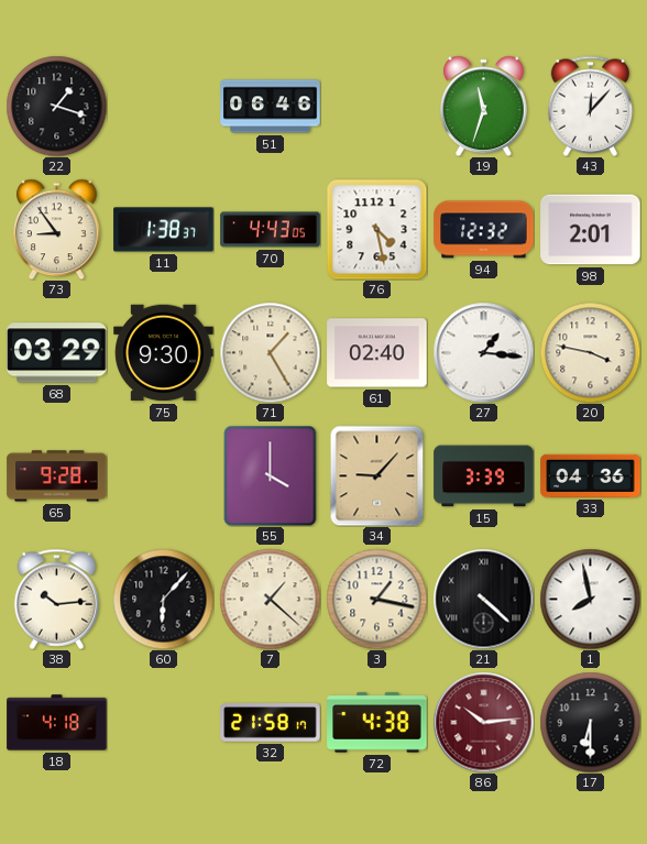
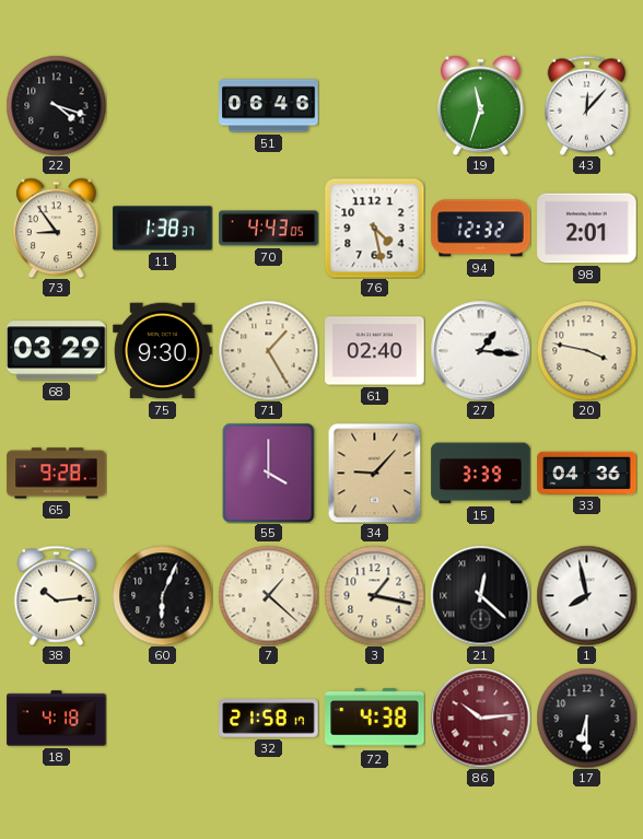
22: 1:18 -> 4:18 (56, 105)
60: 6:07 -> 6:04 (162, 595)
21: 4:22 -> 12:22 (480, 595)
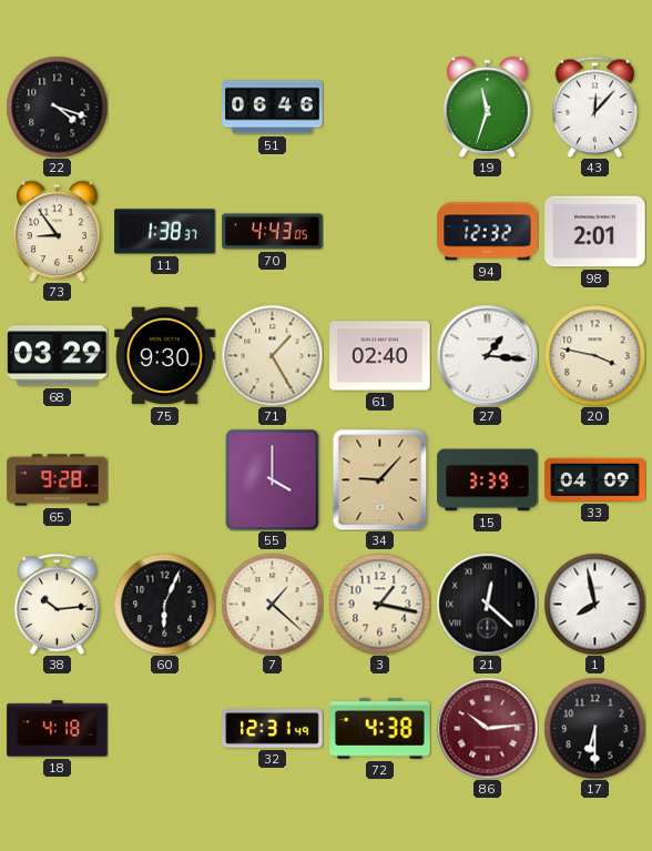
76: 4:28 -> none (374, 228)
33: 04:36 -> 04:09 (595, 479)
32: 21:58 -> 12:31 (273, 729)
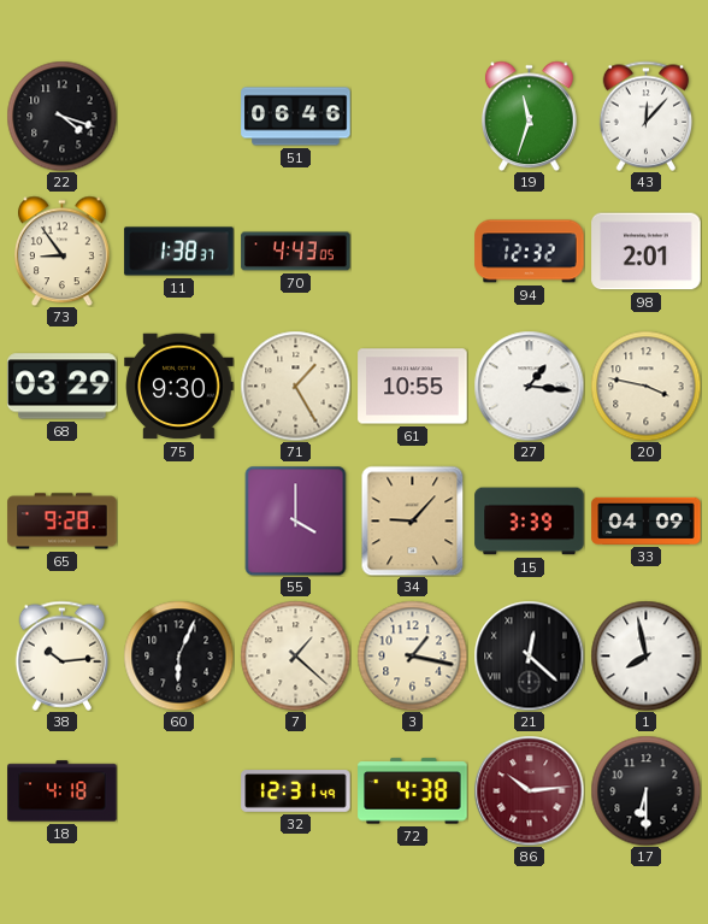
61: 02:40 -> 10:55 (413, 387)
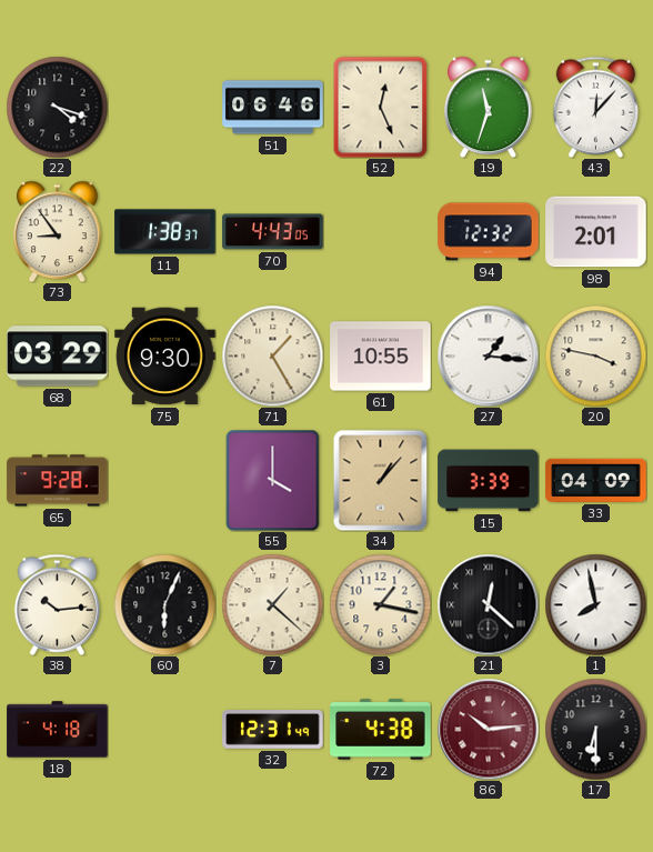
52: none -> 12:26 (381, 107)
34: 9:07 -> 1:07 (381, 480)
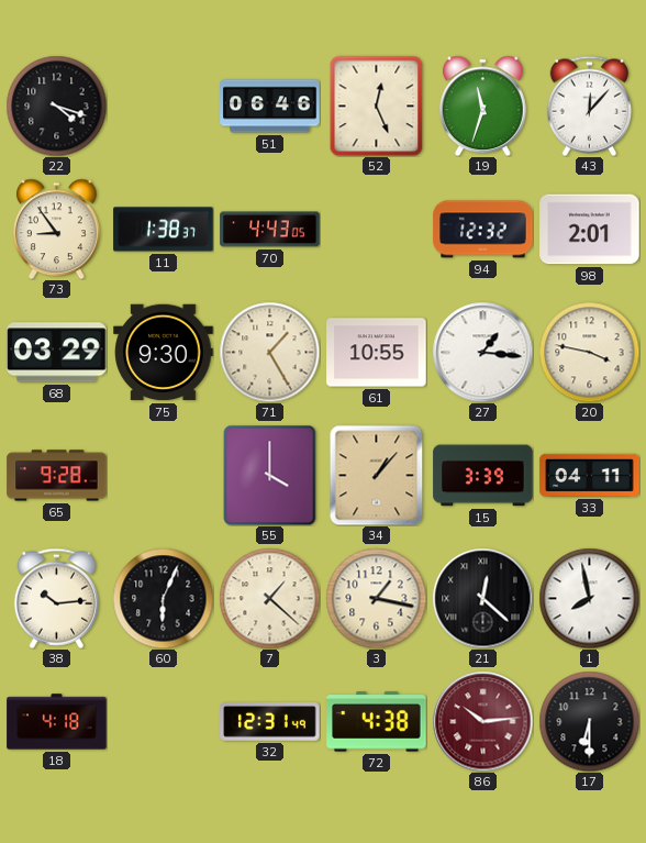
33: 04:09 -> 04:11 (590, 475)
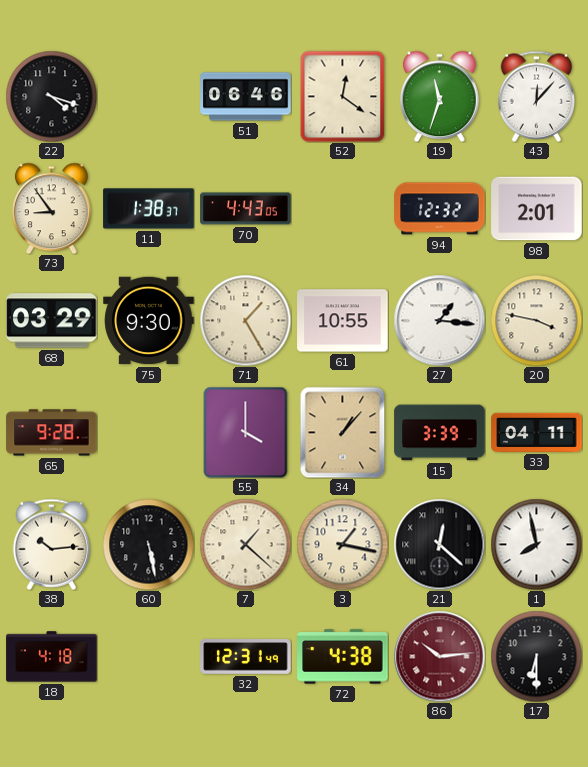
52: 12:26 -> 12:21 (343, 96)
60: 6:04 -> 5:28 (148, 544)
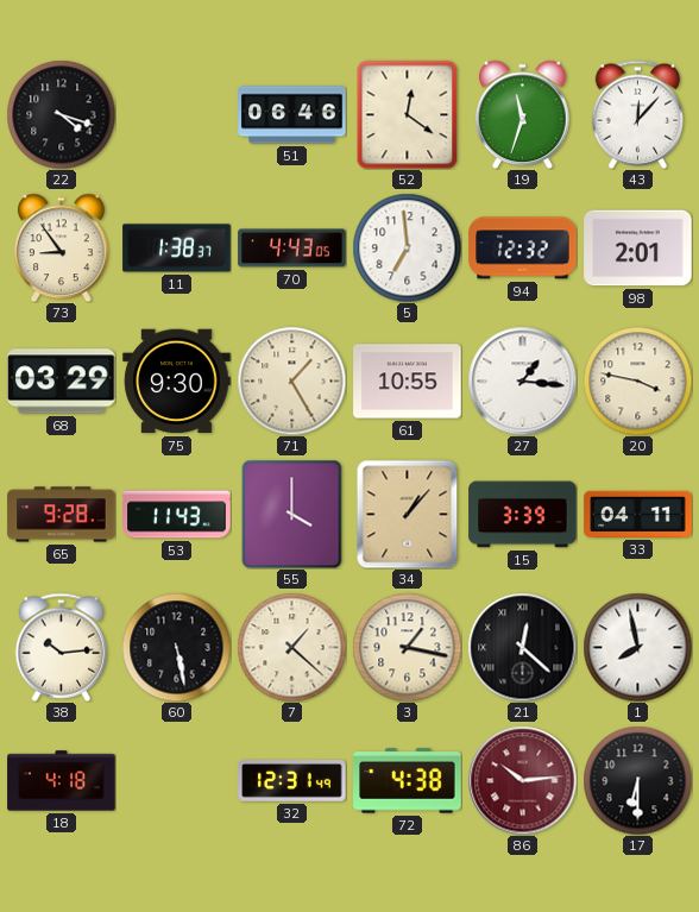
5: none -> 6:59 (407, 247)
53: none -> 11:43 (177, 515)
